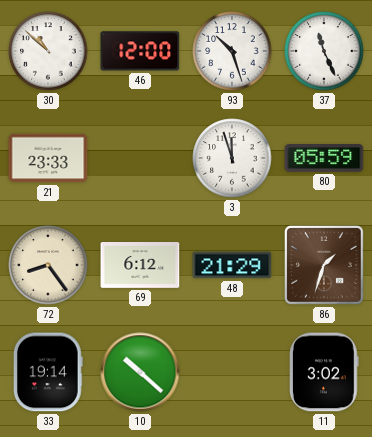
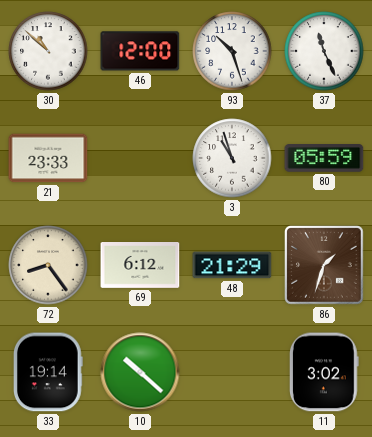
3: 11:57 -> 10:57 (232, 158)
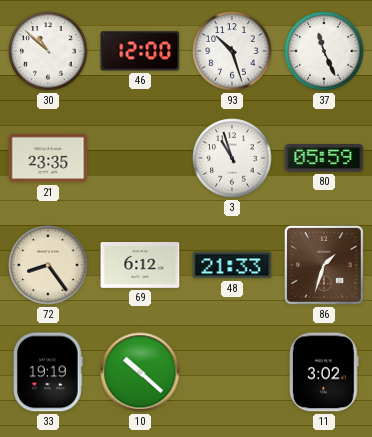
21: 23:33 -> 23:35 (48, 158)
48: 21:29 -> 21:33 (232, 265)
33: 19:14 -> 19:19 (48, 372)
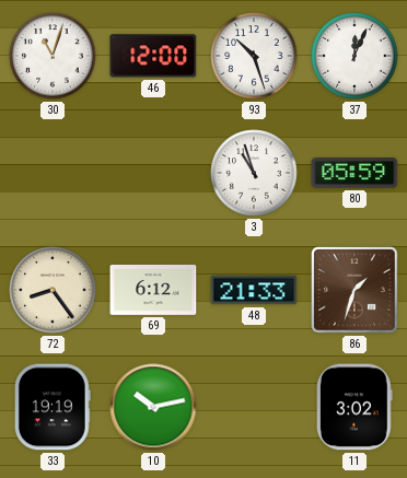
30: 10:52 -> 11:03 (53, 56)
37: 11:26 -> 12:04 (354, 56)
21: 23:35 -> none (48, 158)
10: 10:22 -> 10:13 (153, 407)
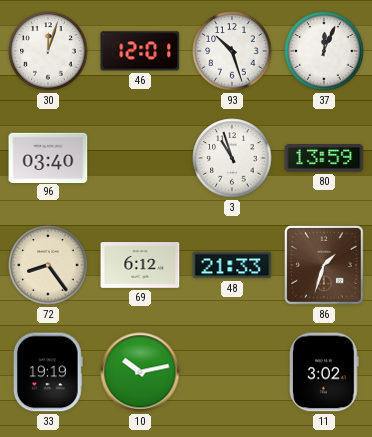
30: 11:03 -> 12:03 (48, 51)
46: 12:00 -> 12:01 (140, 51)
96: none -> 03:40 (48, 157)
80: 05:59 -> 13:59 (324, 159)
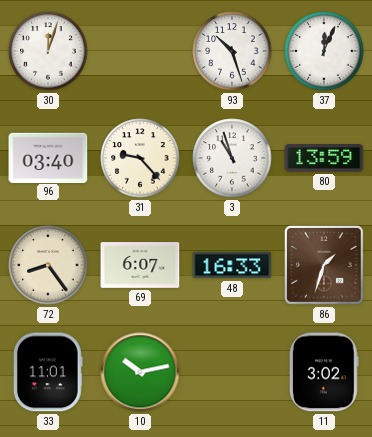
46: 12:01 -> none (140, 51)
31: none -> 9:23 (140, 158)
69: 6:12 -> 6:07 (140, 266)
48: 21:33 -> 16:33 (232, 265)
33: 19:19 -> 11:01 (48, 372)
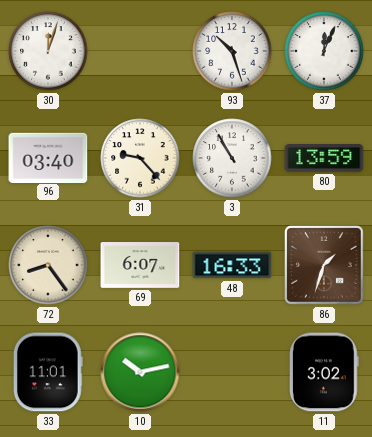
3: 10:57 -> 10:55 (232, 158)
